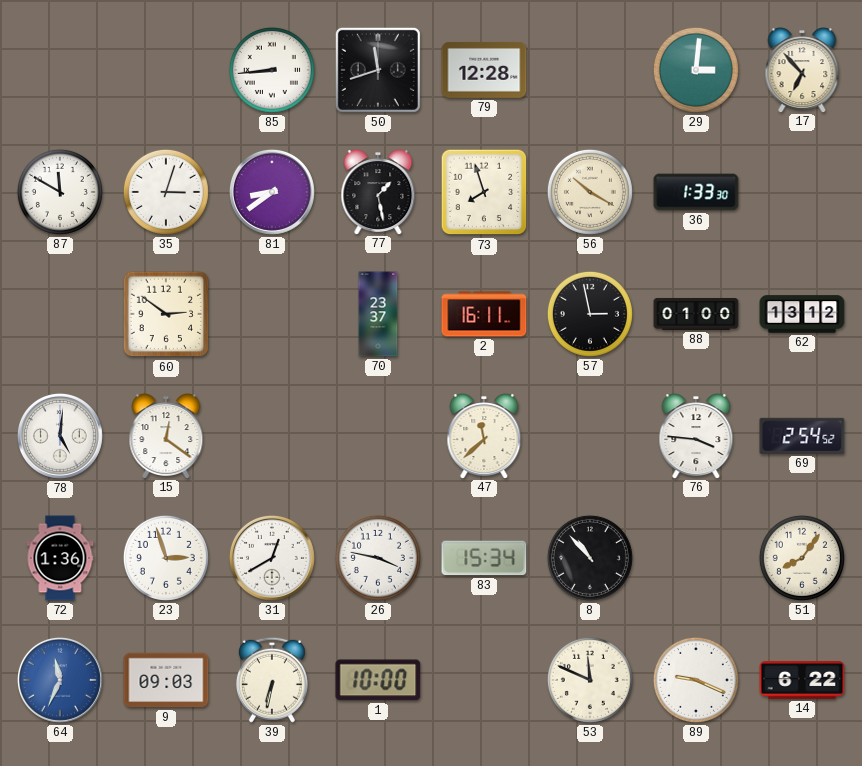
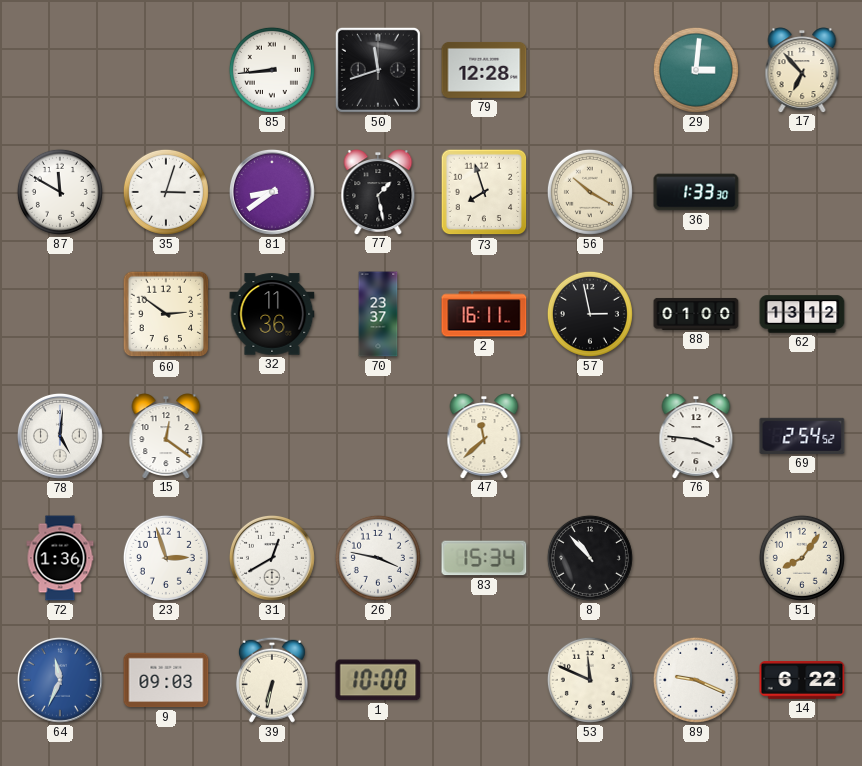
32: none -> 11:36 (272, 314)
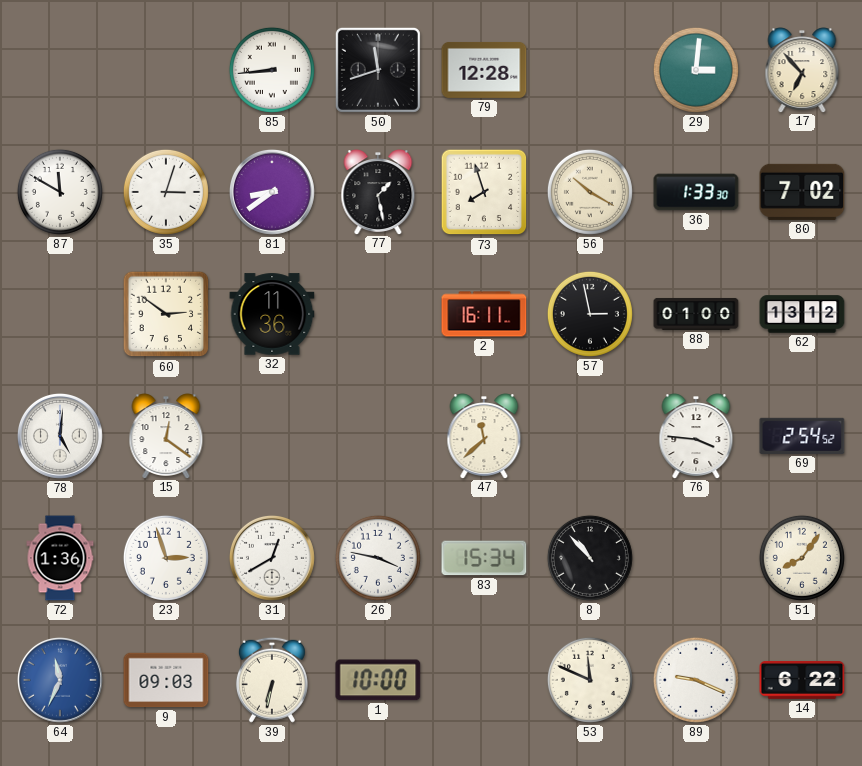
80: none -> 7:02 (802, 192)
70: 23:37 -> none (378, 314)
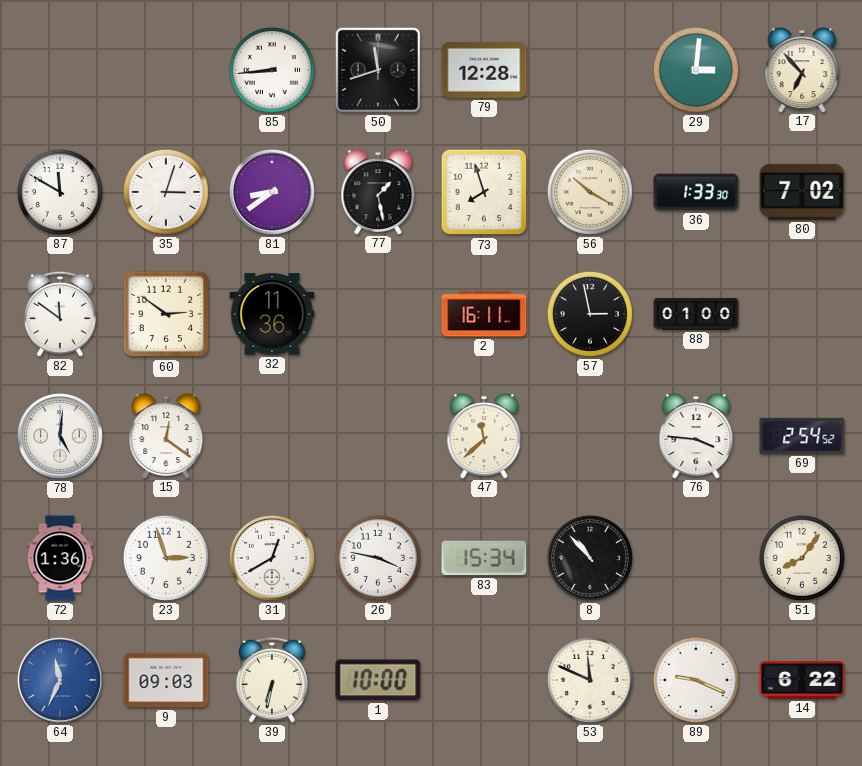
82: none -> 11:51 (60, 314)
62: 13:12 -> none (802, 314)
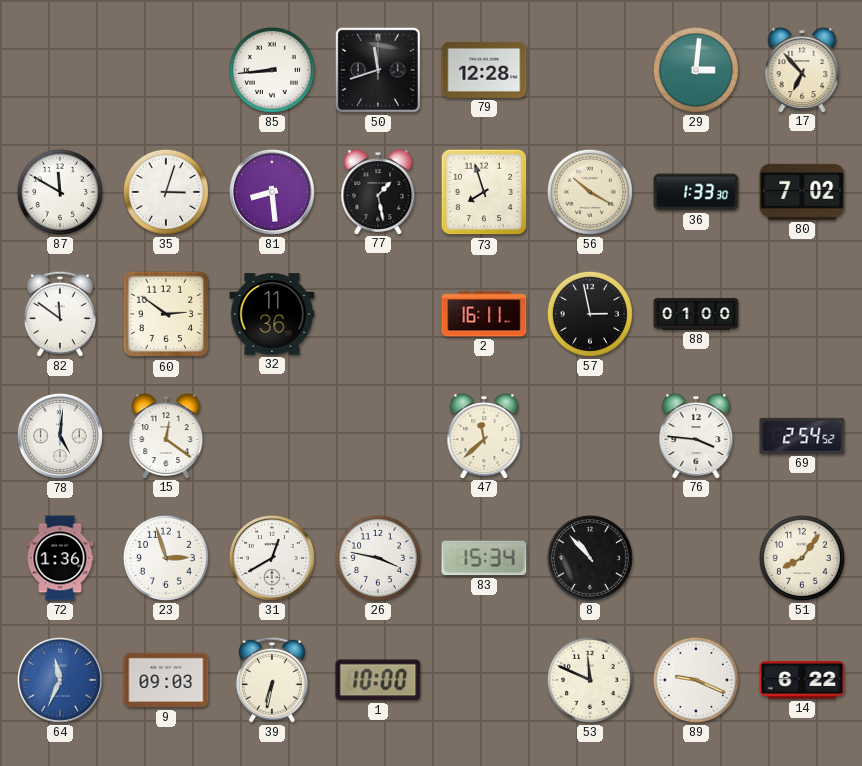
81: 8:39 -> 8:29 (272, 192)
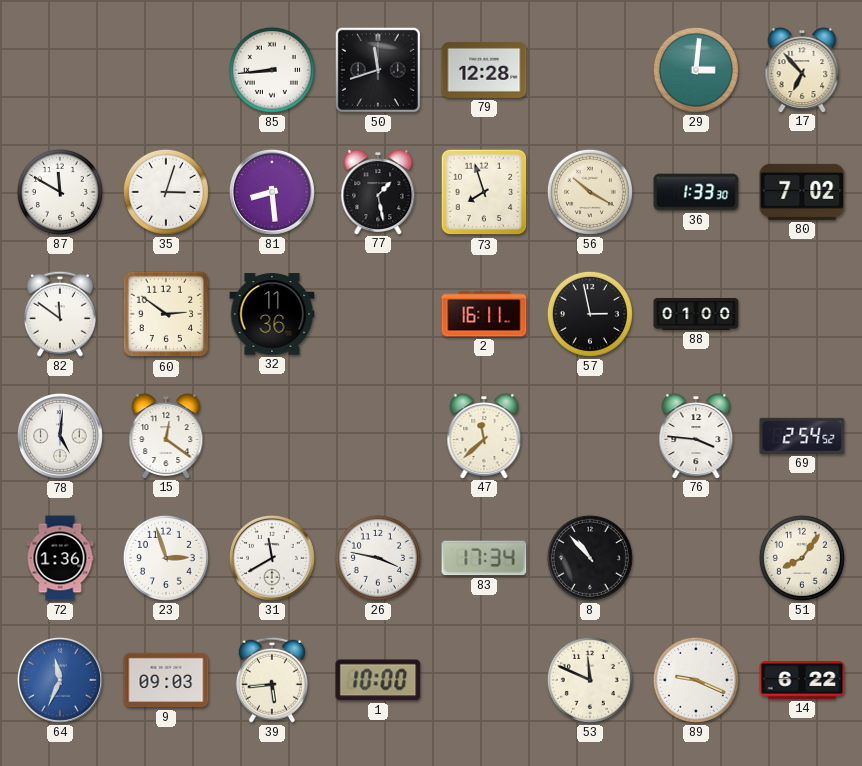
31: 12:40 -> 11:40 (272, 558)
83: 15:34 -> 17:34 (484, 558)
39: 6:32 -> 5:44 (272, 680)
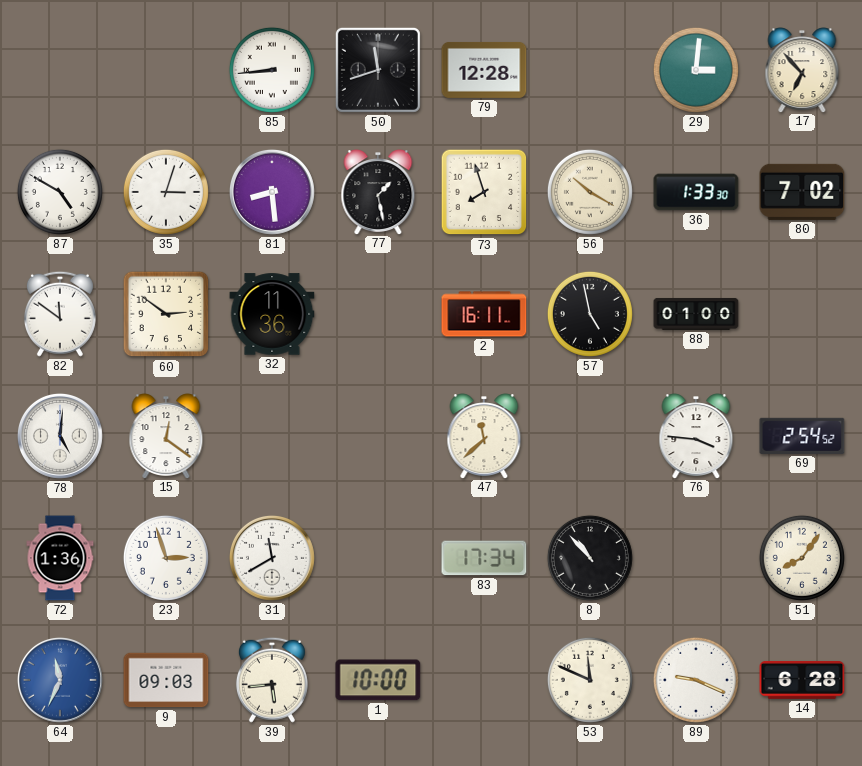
87: 11:50 -> 4:50 (60, 192)
57: 2:58 -> 4:58 (590, 314)
26: 3:47 -> none (378, 558)
14: 6:22 -> 6:28 (802, 681)
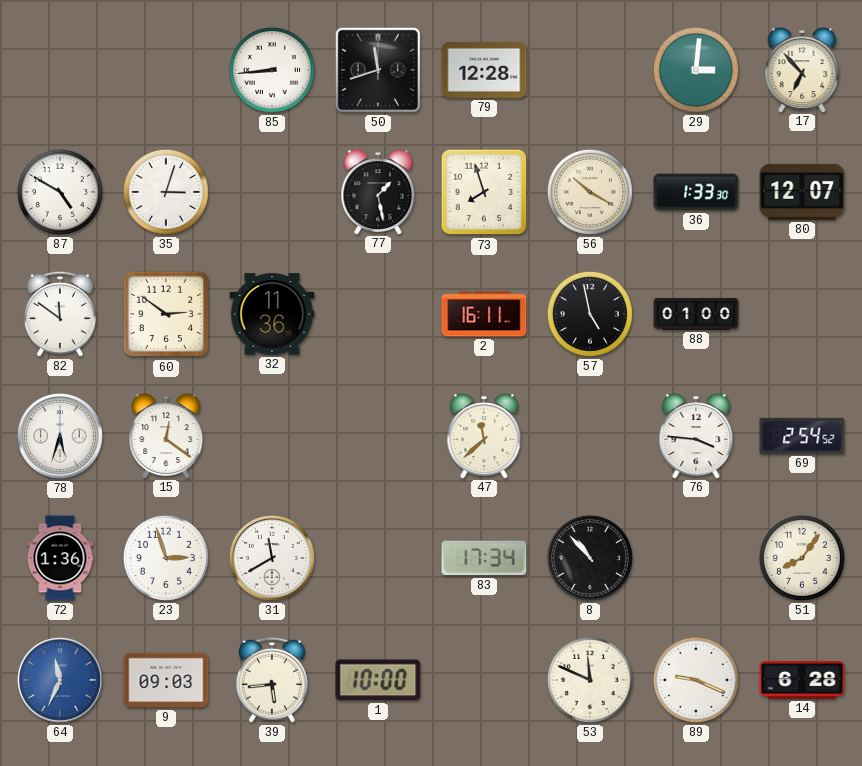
81: 8:29 -> none (272, 192)
80: 7:02 -> 12:07 (802, 192)
78: 5:01 -> 5:33 (60, 436)
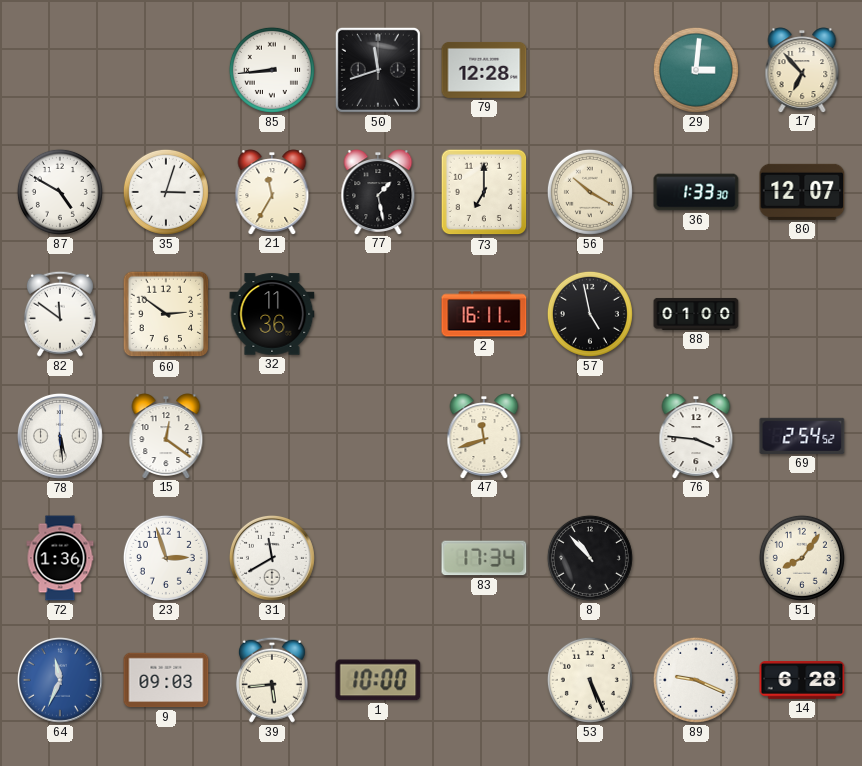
21: none -> 11:35 (272, 192)
73: 7:57 -> 7:00 (484, 192)
78: 5:33 -> 5:29 (60, 436)
47: 11:38 -> 11:42 (484, 436)
53: 11:49 -> 5:26 (590, 680)
